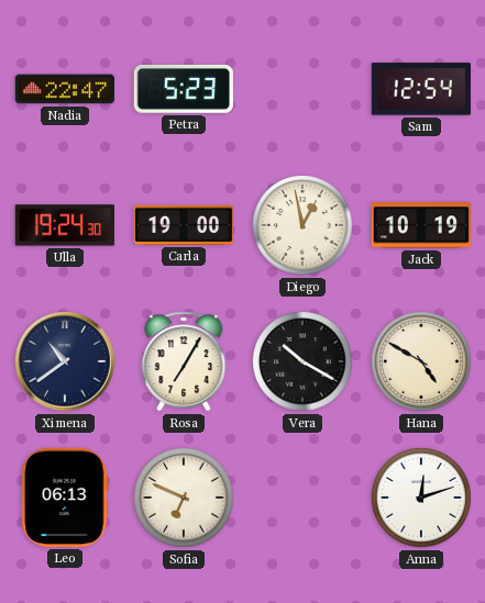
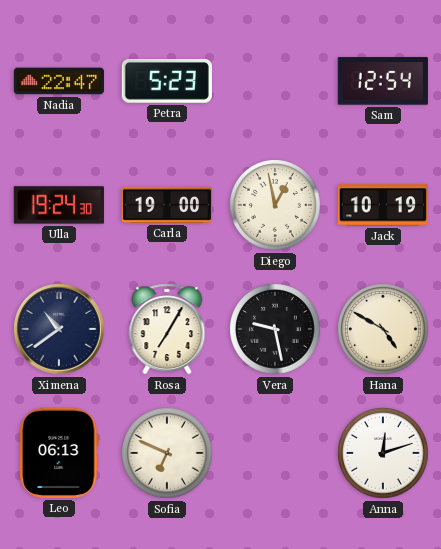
Vera: 10:20 -> 9:28 (275, 329)
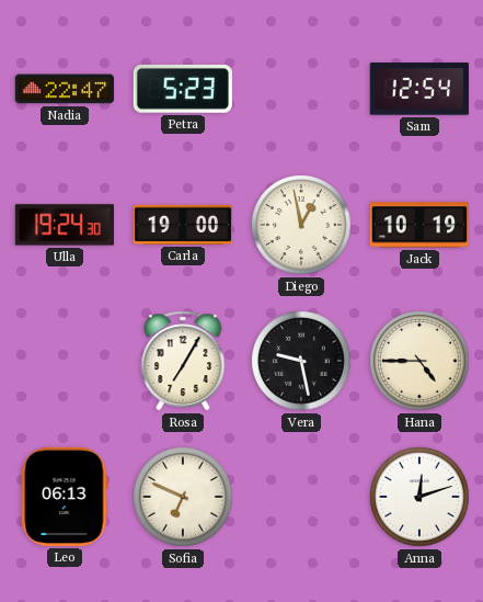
Ximena: 10:39 -> none (60, 330)
Hana: 4:50 -> 4:45 (419, 361)
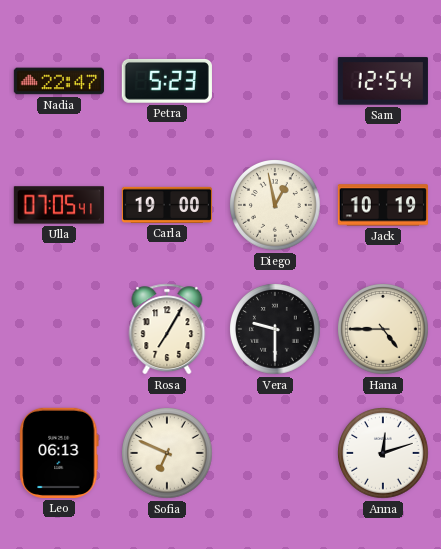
Ulla: 19:24 -> 07:05 (59, 205)
Vera: 9:28 -> 9:30 (275, 329)
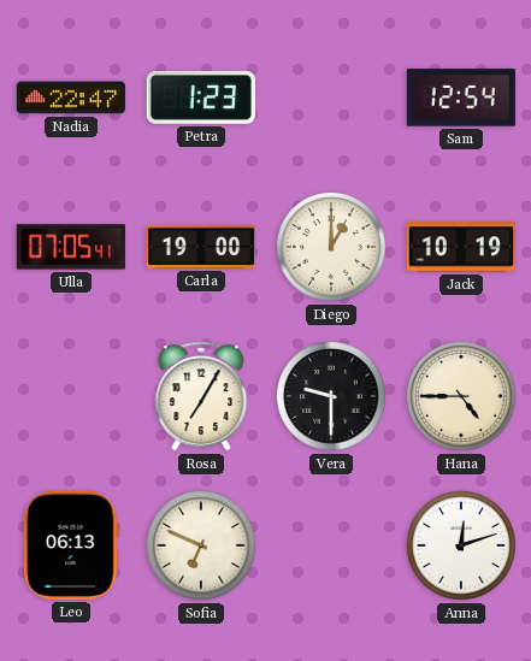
Petra: 5:23 -> 1:23 (201, 98)
Diego: 12:58 -> 1:00 (331, 247)
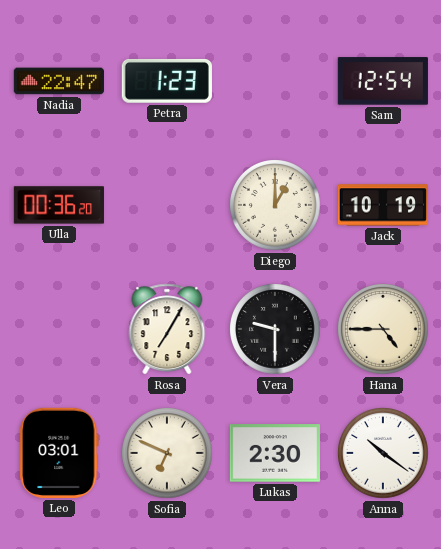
Ulla: 07:05 -> 00:36 (59, 205)
Carla: 19:00 -> none (200, 247)
Leo: 06:13 -> 03:01 (59, 453)
Lukas: none -> 2:30 (275, 453)
Anna: 12:12 -> 10:21 (383, 453)
